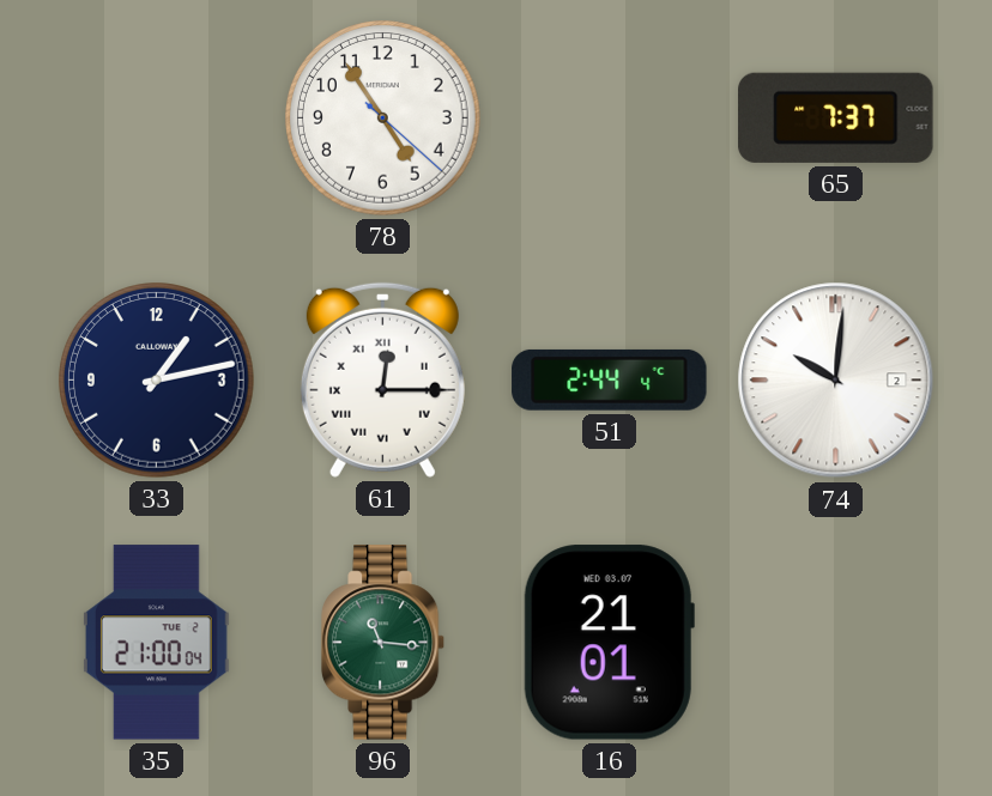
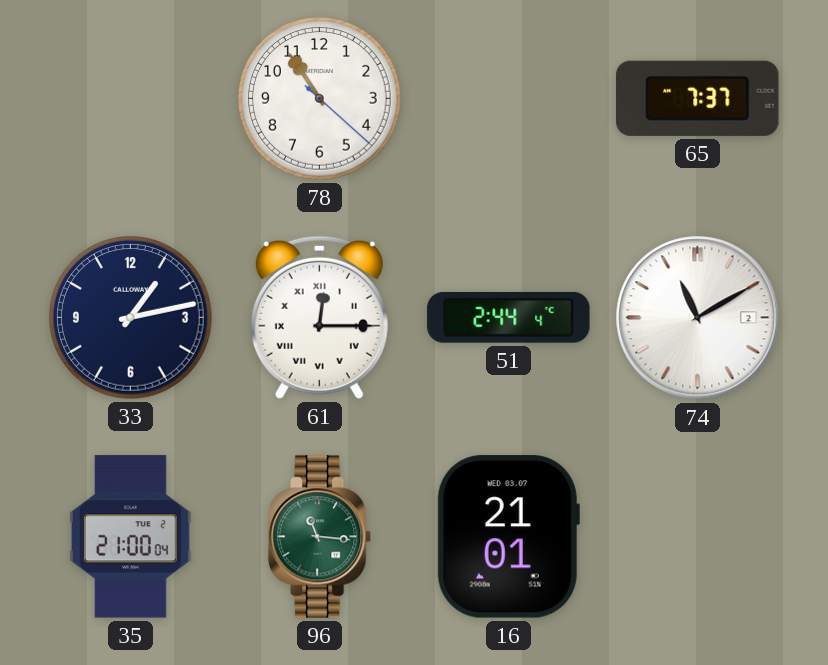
78: 4:54 -> 10:54 (320, 99)
74: 10:01 -> 11:10 (698, 318)
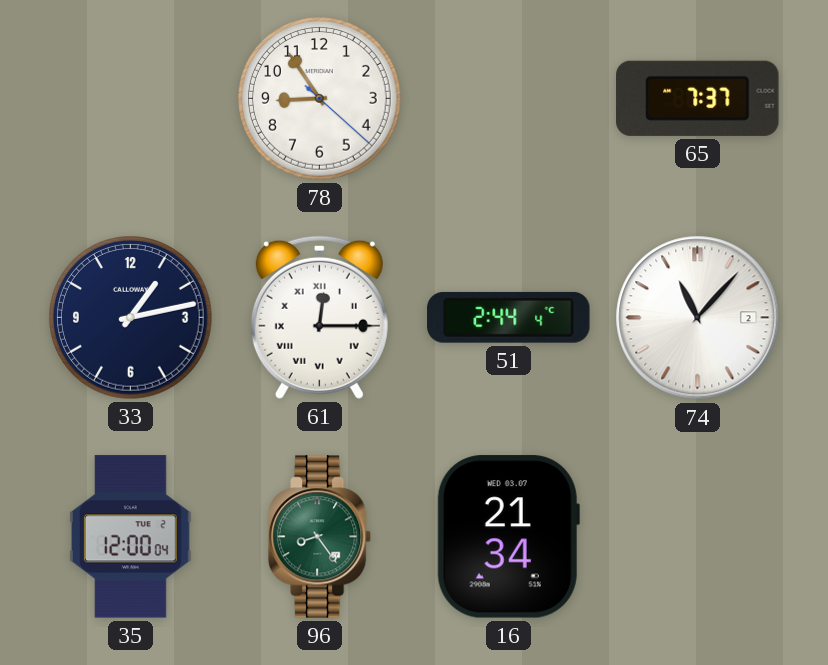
78: 10:54 -> 8:54 (320, 99)
74: 11:10 -> 11:07 (698, 318)
35: 21:00 -> 12:00 (130, 537)
96: 11:16 -> 8:24 (320, 537)
16: 21:01 -> 21:34 (508, 537)
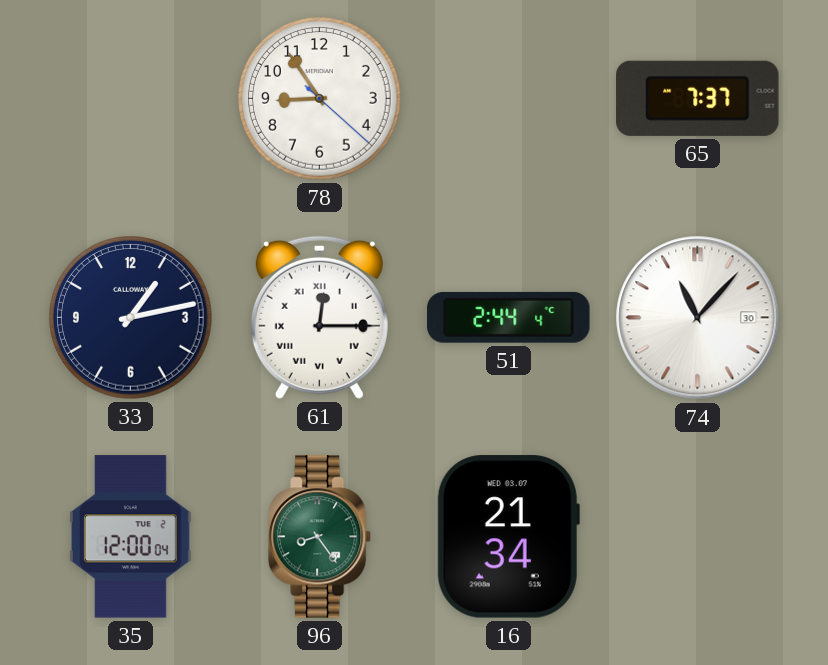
74 date: 2 -> 30 (698, 318)
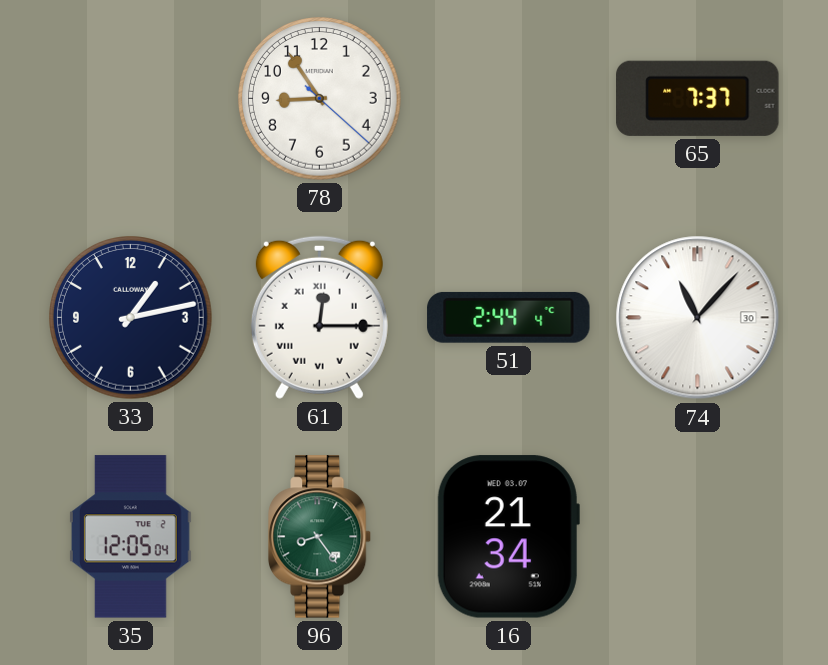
35: 12:00 -> 12:05 (130, 537)
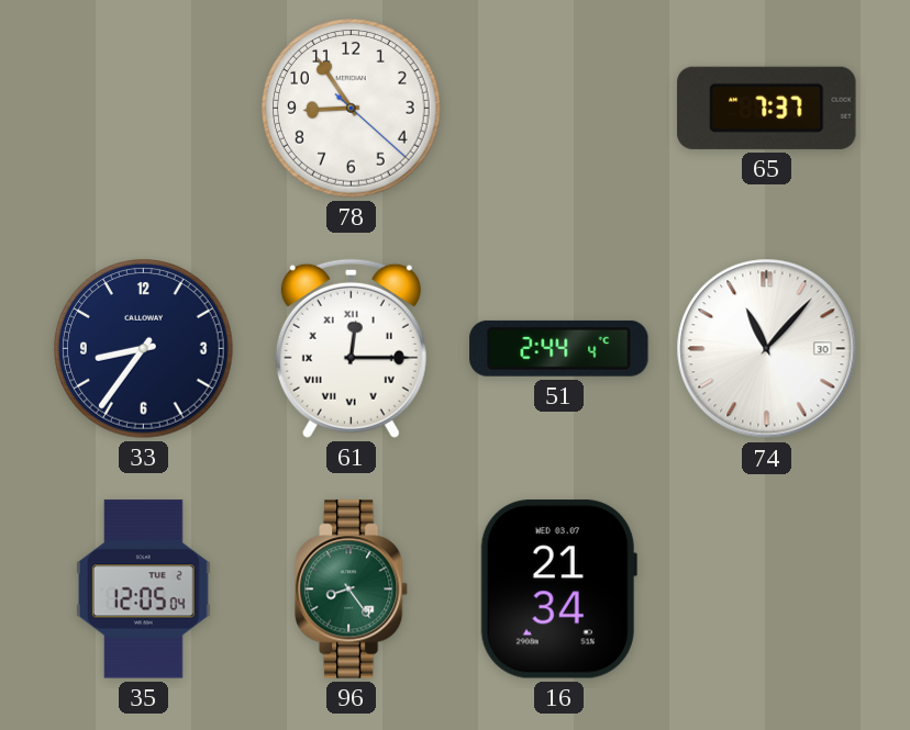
33: 1:13 -> 8:36 (144, 349)
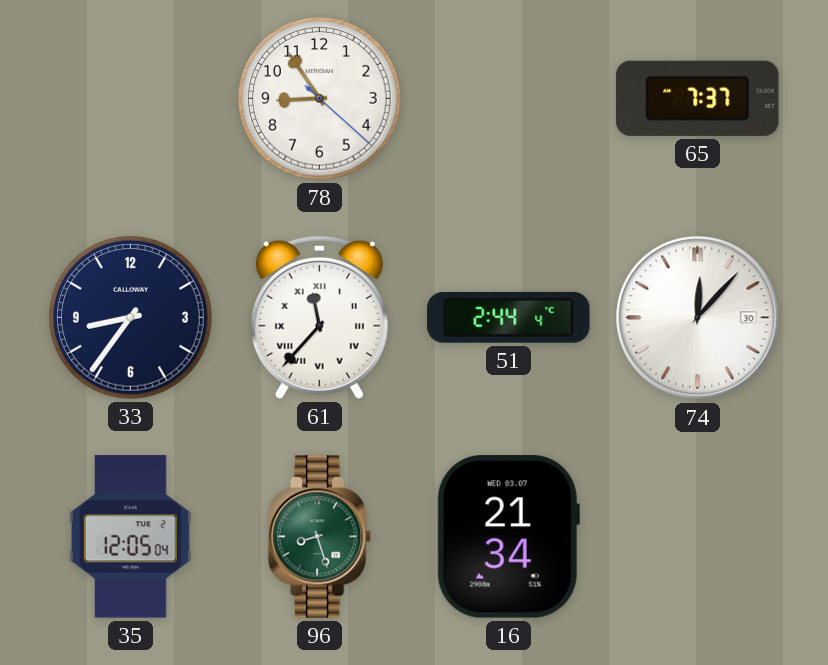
61: 12:15 -> 11:37 (319, 317)
74: 11:07 -> 12:07 (698, 318)
96: 8:24 -> 8:27 (320, 537)
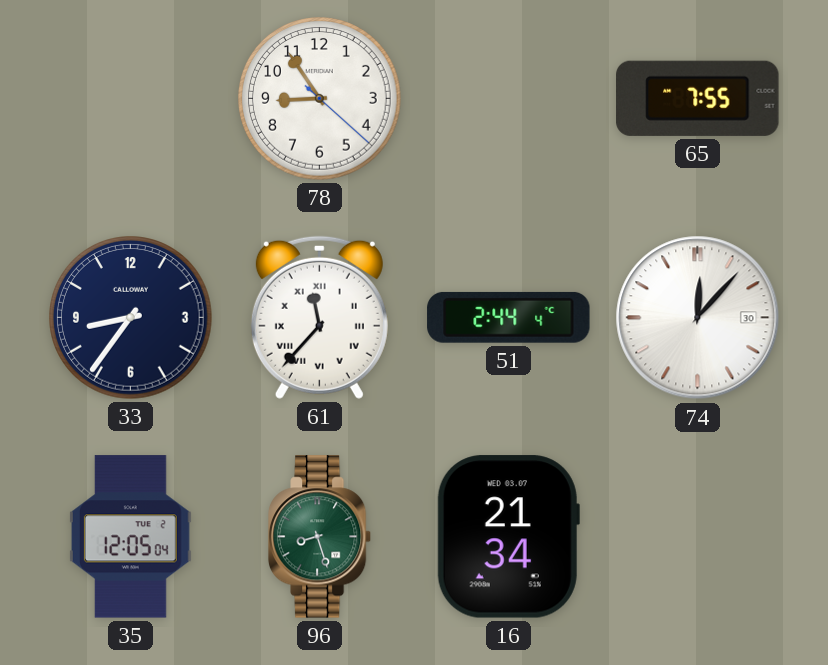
65: 7:37 -> 7:55 (698, 98)
